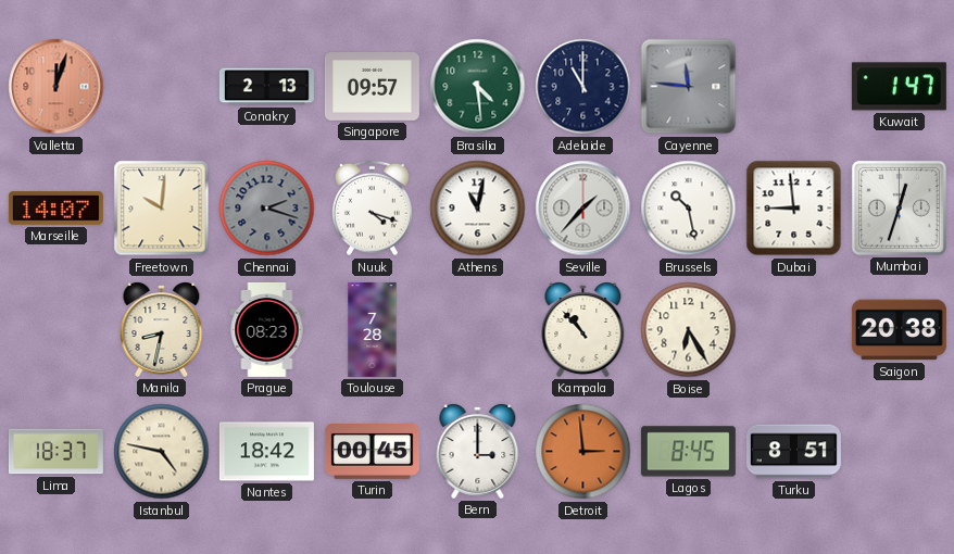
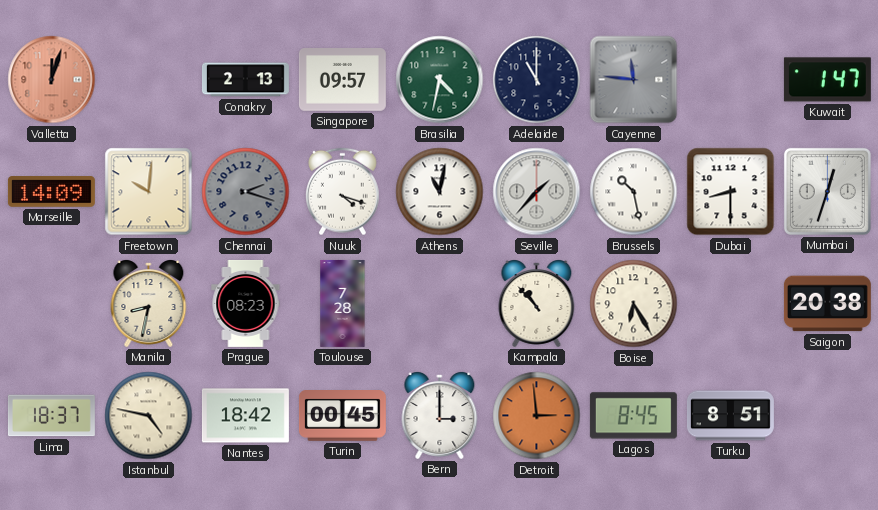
Brasilia: 4:29 -> 4:32 (440, 80)
Marseille: 14:07 -> 14:09 (51, 192)
Dubai: 8:59 -> 8:30 (731, 192)
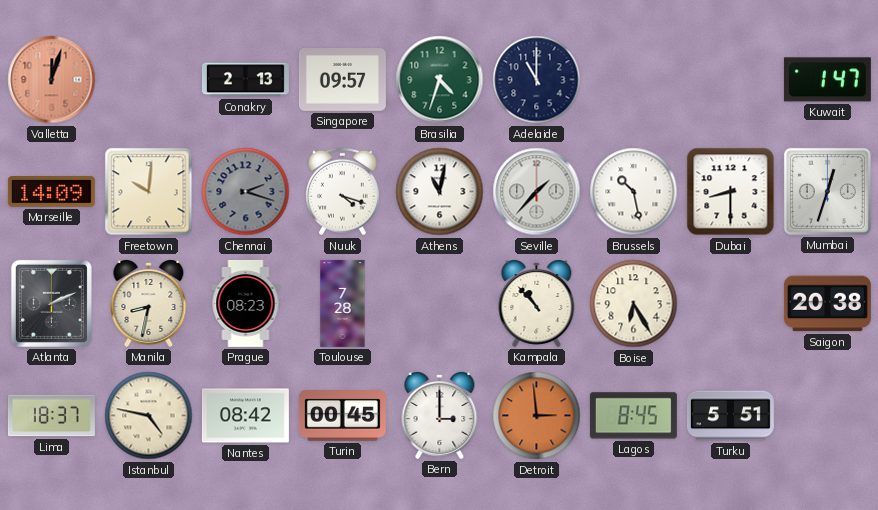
Brasilia: 4:32 -> 4:33 (440, 80)
Cayenne: 11:46 -> none (634, 80)
Atlanta: none -> 2:11 (51, 303)
Nantes: 18:42 -> 08:42 (245, 416)
Turku: 8:51 -> 5:51 (730, 416)
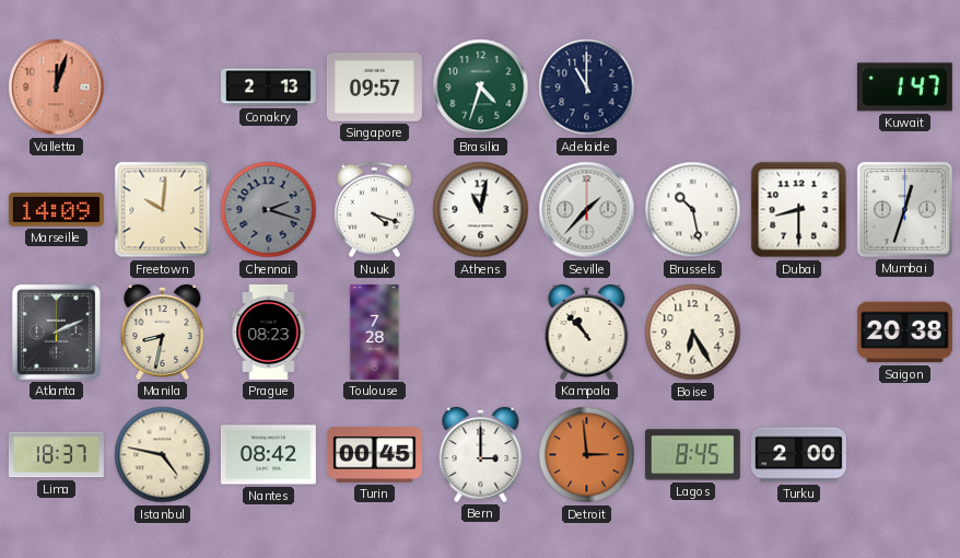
Turku: 5:51 -> 2:00 (798, 455)
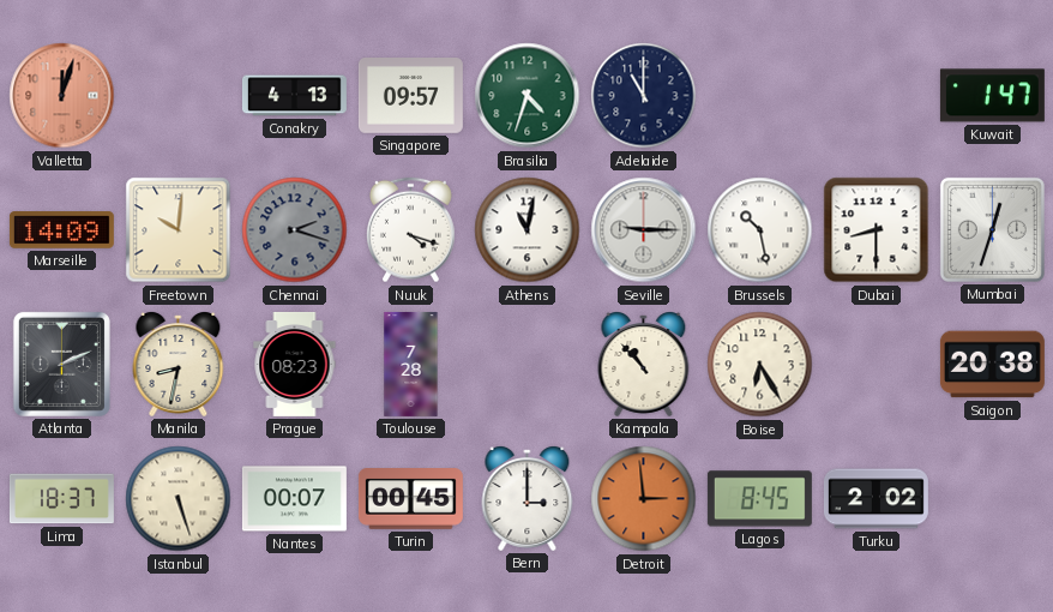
Conakry: 2:13 -> 4:13 (294, 96)
Seville: 1:37 -> 9:15 (644, 230)
Istanbul: 4:47 -> 5:27 (179, 499)
Nantes: 08:42 -> 00:07 (294, 499)
Turku: 2:00 -> 2:02 (876, 499)
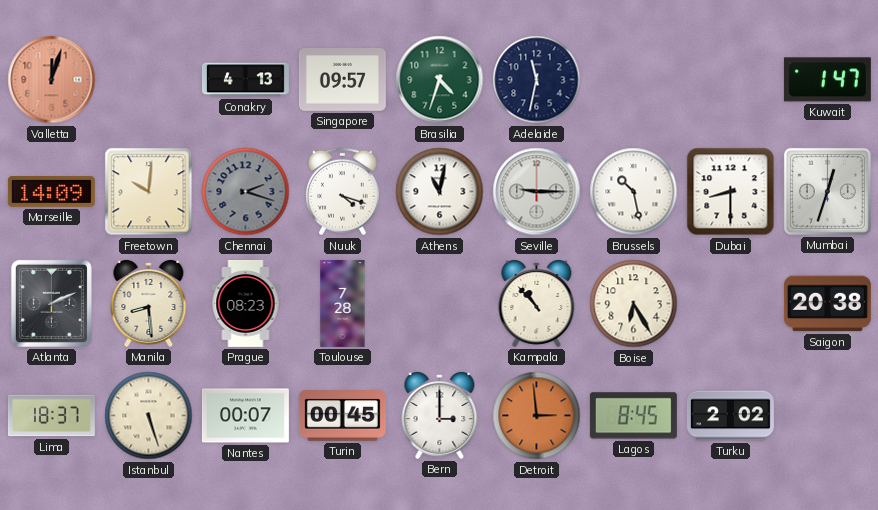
Adelaide: 11:00 -> 11:32 (537, 80)
Manila: 8:32 -> 8:29 (149, 304)
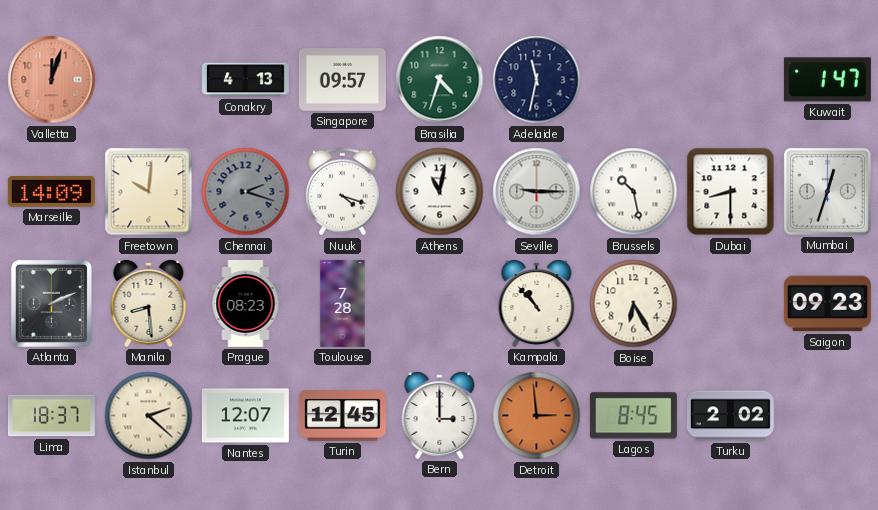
Saigon: 20:38 -> 09:23 (827, 304)
Istanbul: 5:27 -> 2:22 (149, 416)
Nantes: 00:07 -> 12:07 (245, 416)
Turin: 00:45 -> 12:45 (342, 416)
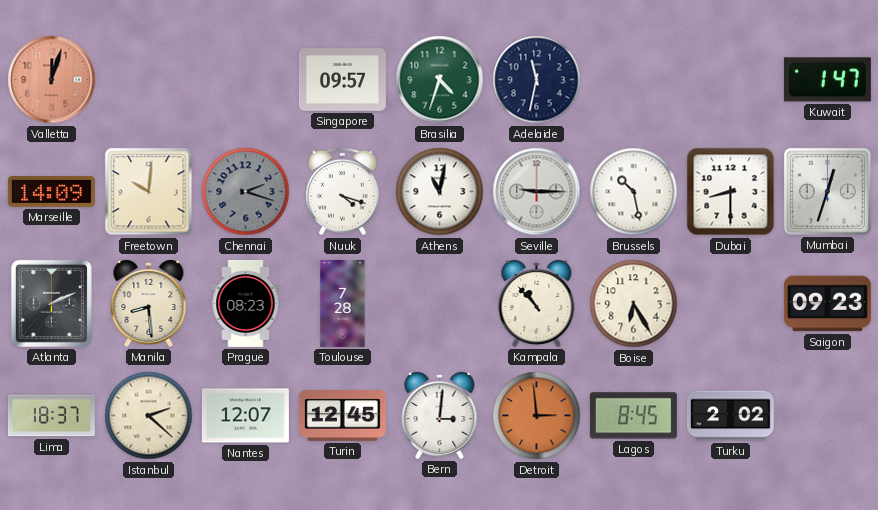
Conakry: 4:13 -> none (245, 80)
Bern: 3:00 -> 3:01 (440, 416)
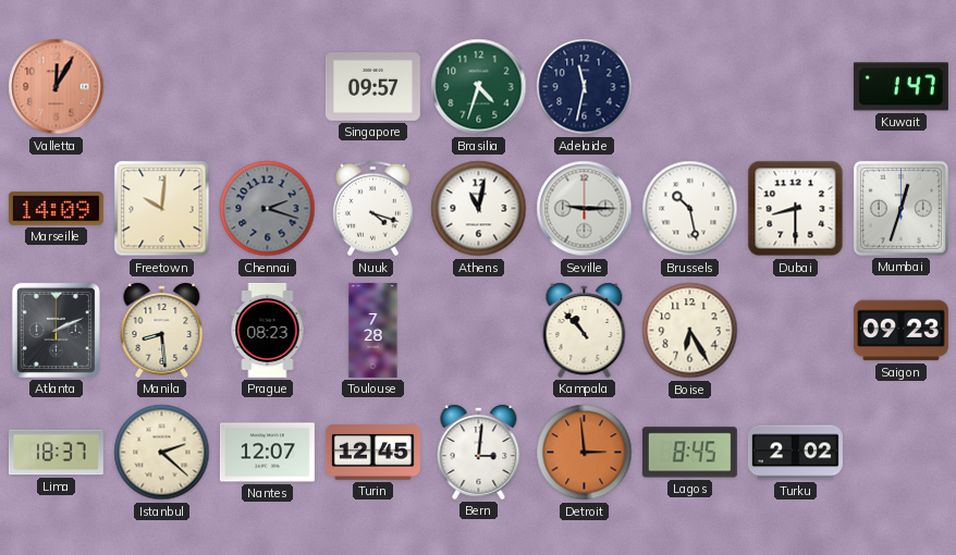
Valletta: 12:03 -> 12:05 (57, 87)
